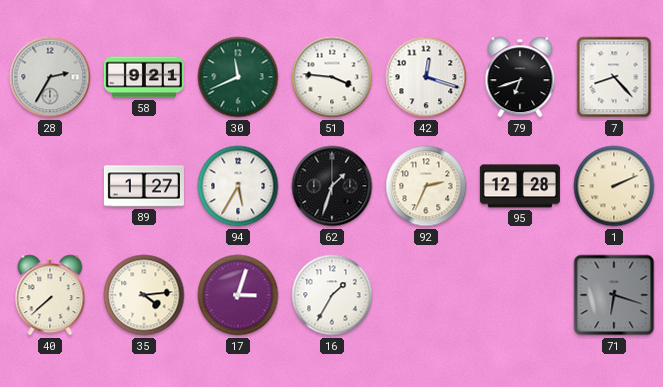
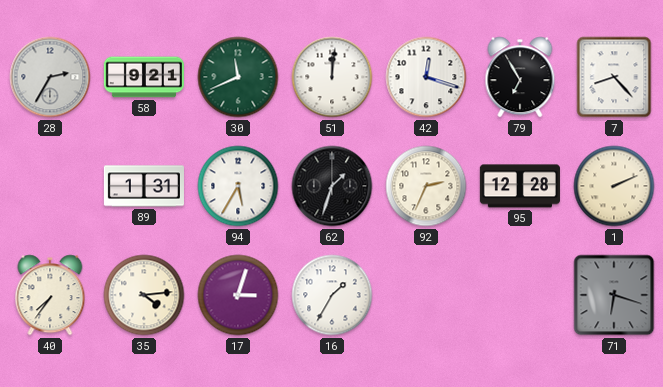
51: 3:46 -> 12:01 (332, 77)
79: 6:42 -> 6:55 (520, 77)
89: 1:27 -> 1:31 (144, 186)
40: 7:38 -> 7:36 (50, 295)
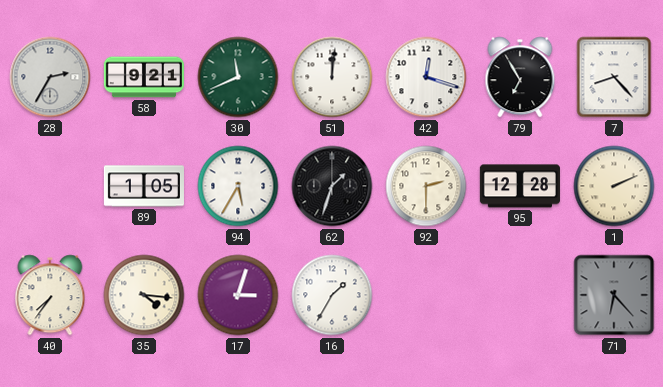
89: 1:31 -> 1:05 (144, 186)
92: 2:34 -> 2:30 (426, 186)
35: 4:14 -> 4:16 (144, 295)
71: 6:18 -> 6:23 (614, 295)
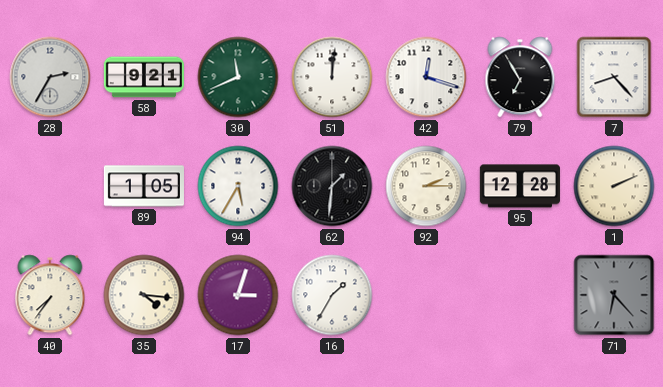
62: 1:33 -> 1:31 (332, 186)
92: 2:30 -> 2:15 (426, 186)
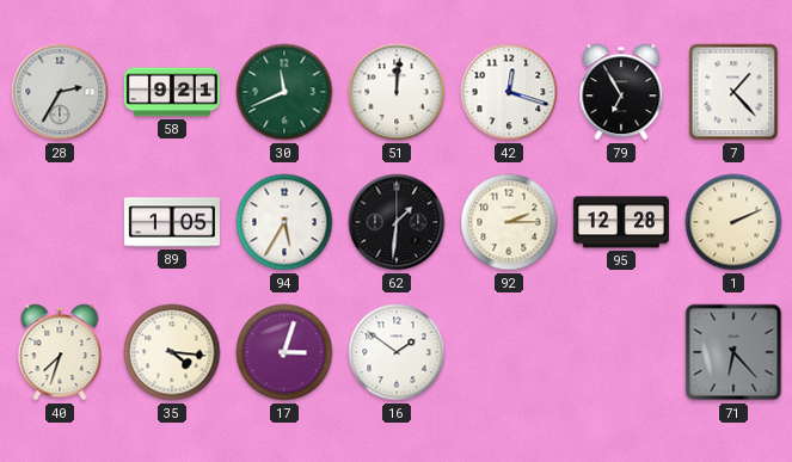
7: 8:23 -> 1:23 (733, 92)
40: 7:36 -> 7:33 (60, 352)
16: 1:35 -> 1:51 (397, 352)
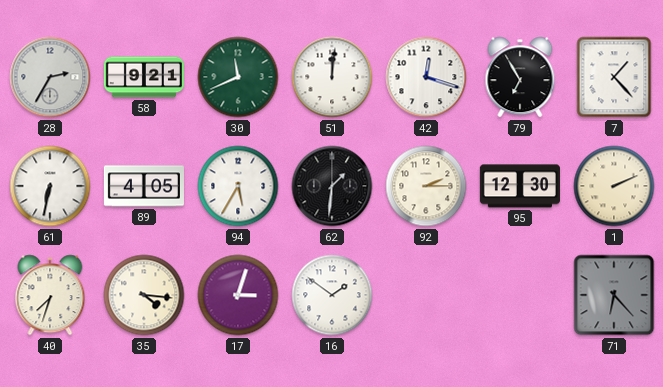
61: none -> 6:32 (50, 186)
89: 1:05 -> 4:05 (144, 186)
95: 12:28 -> 12:30 (520, 186)
